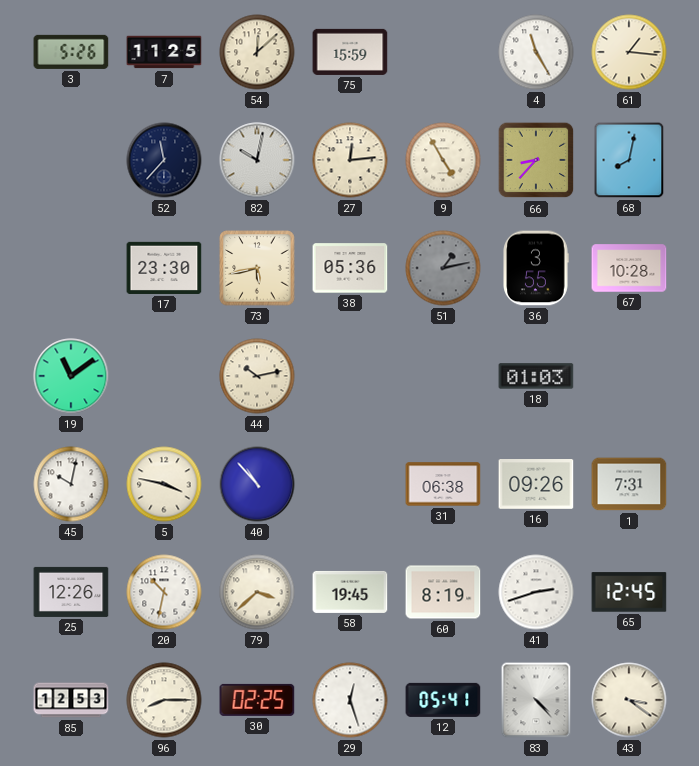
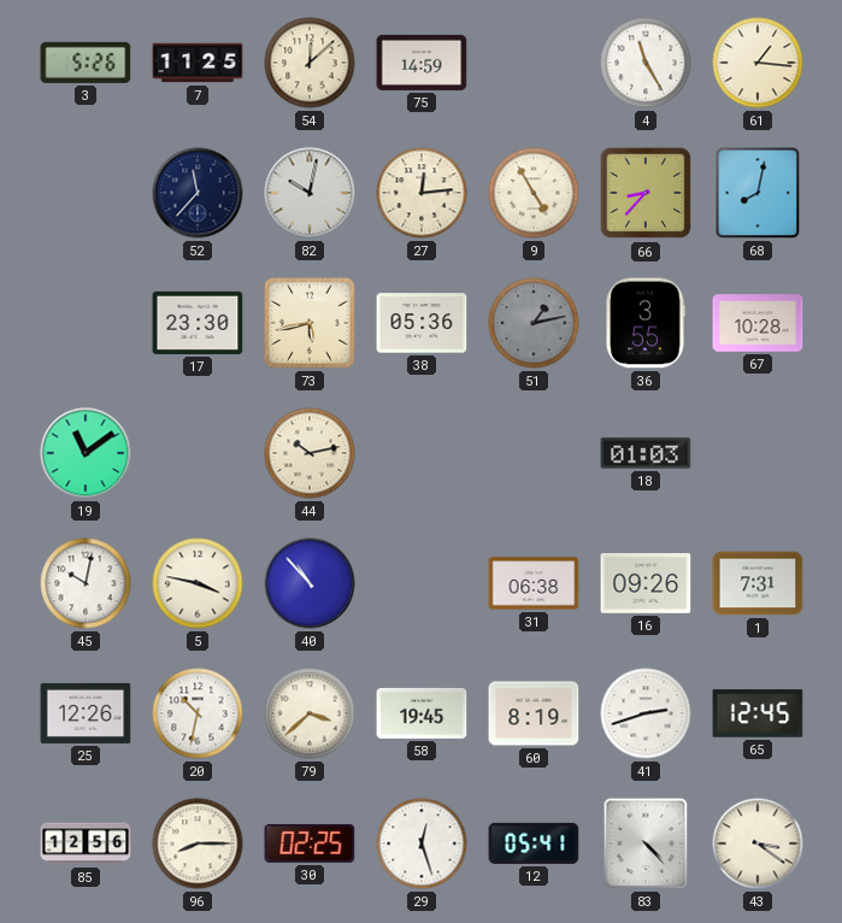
75: 15:59 -> 14:59 (422, 63)
85: 12:53 -> 12:56 (86, 843)
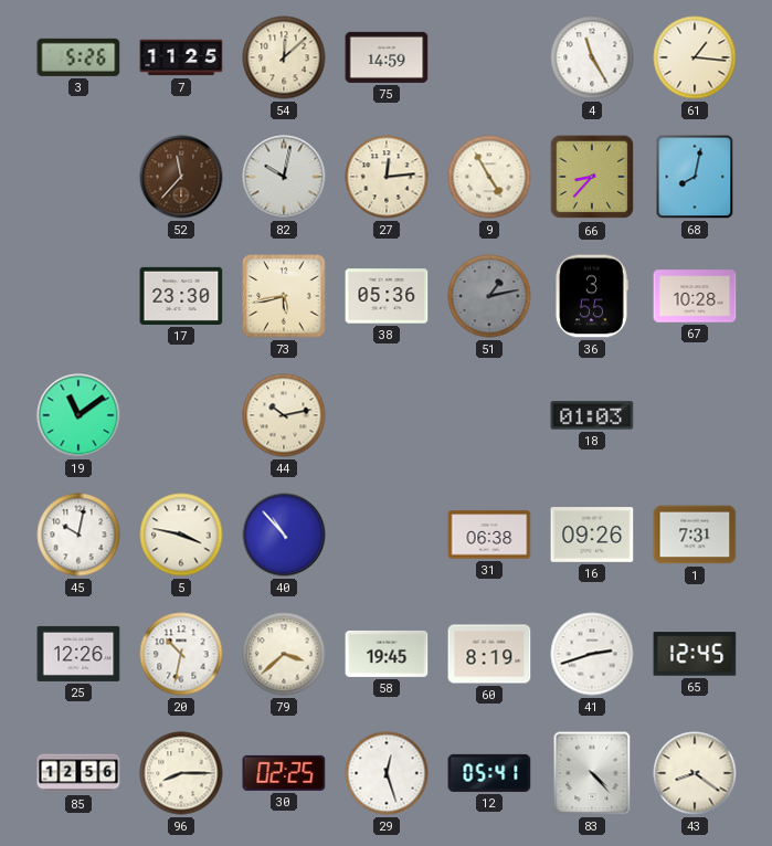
52 dial: navy -> brown (181, 177)
43: 3:21 -> 8:21 (695, 773)
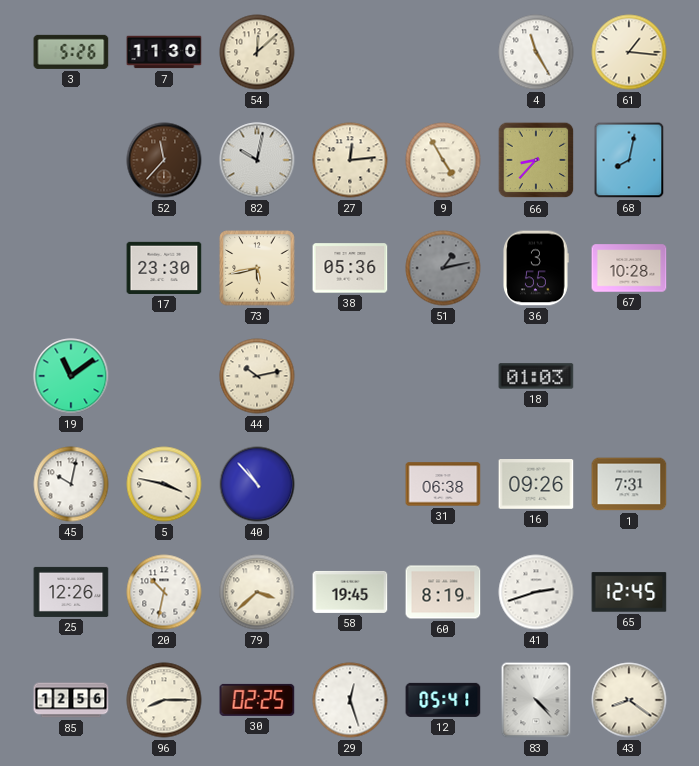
7: 11:25 -> 11:30 (164, 52)
75: 14:59 -> none (387, 57)
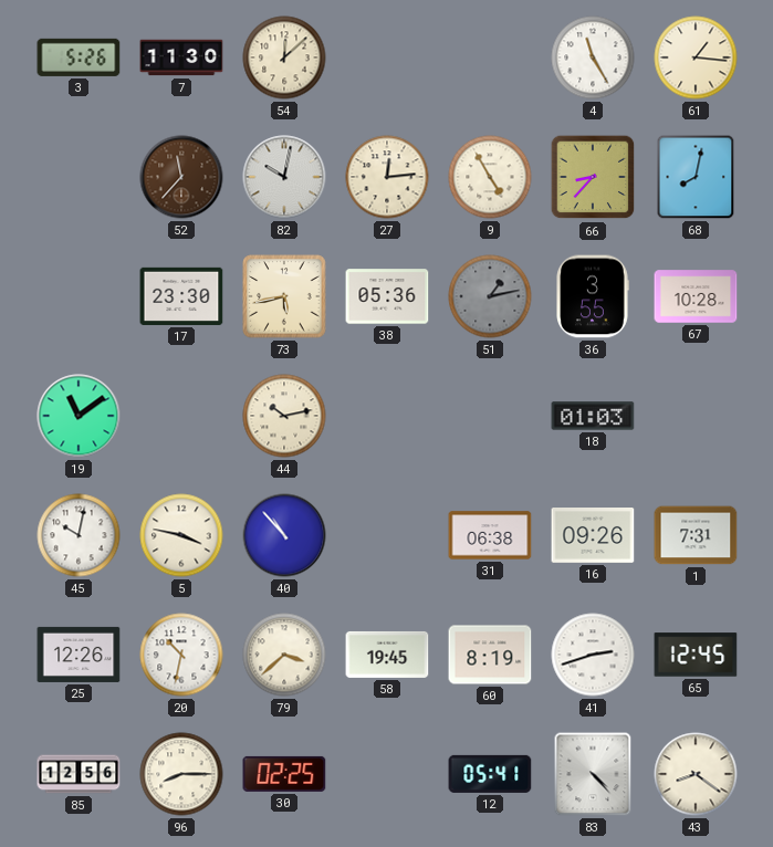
29: 12:27 -> none (350, 700)
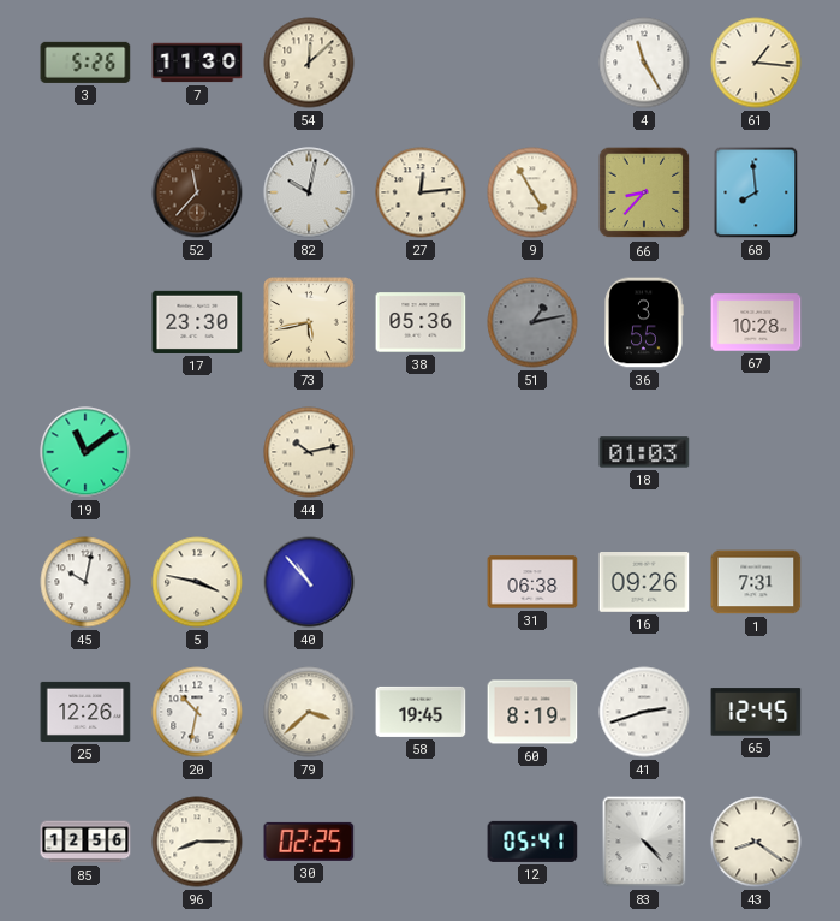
68: 8:02 -> 7:59 (756, 192)
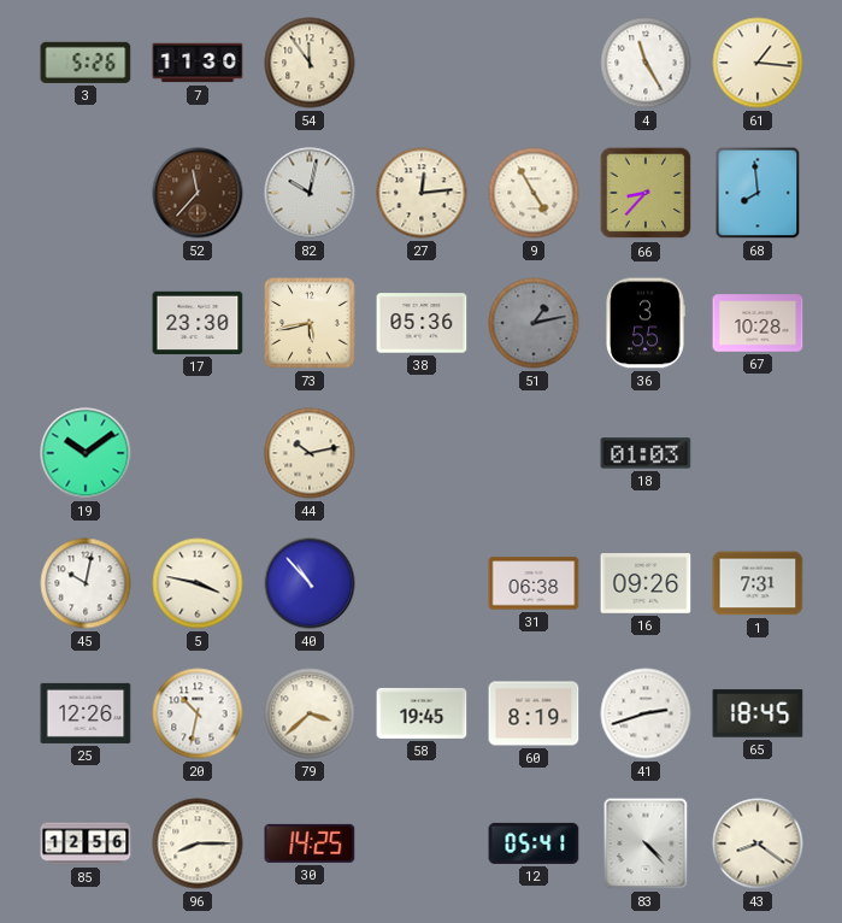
54: 12:08 -> 11:54 (310, 63)
19: 11:09 -> 10:09 (86, 453)
65: 12:45 -> 18:45 (758, 713)
30: 02:25 -> 14:25 (310, 843)
